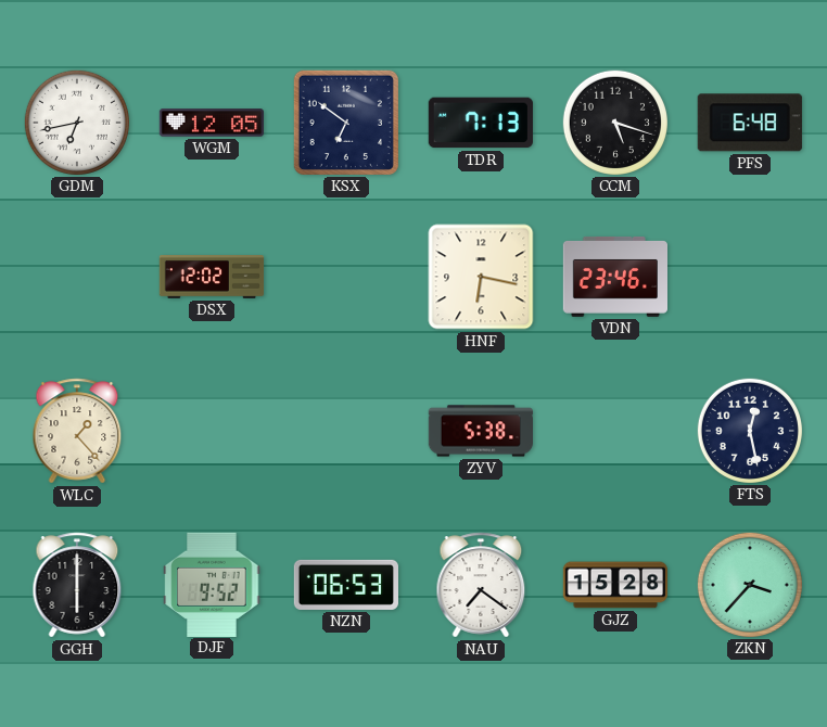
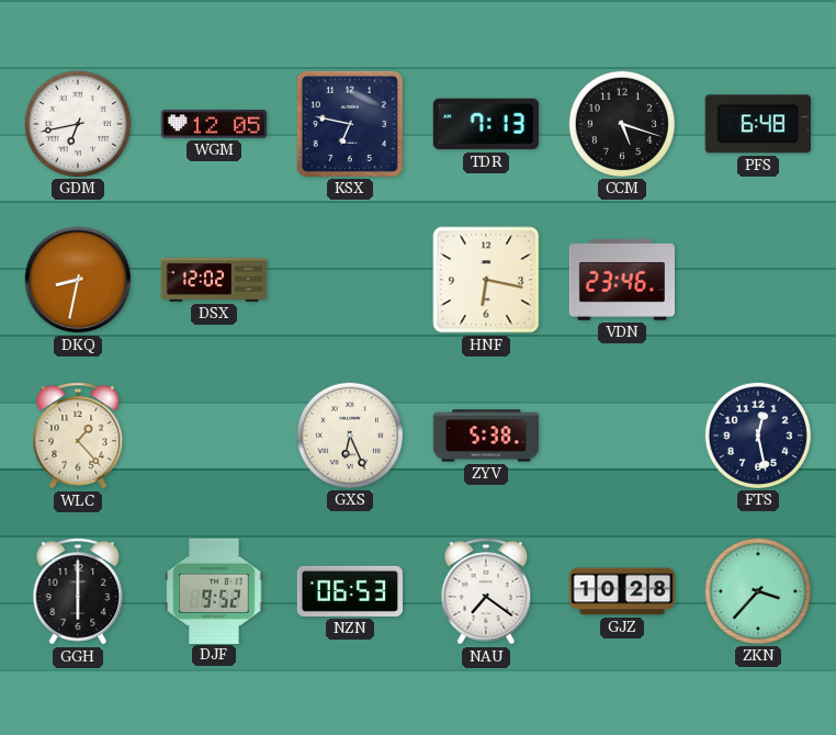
KSX: 6:51 -> 6:47 (350, 124)
DKQ: none -> 8:32 (78, 280)
GXS: none -> 6:26 (349, 434)
GJZ: 15:28 -> 10:28 (621, 591)
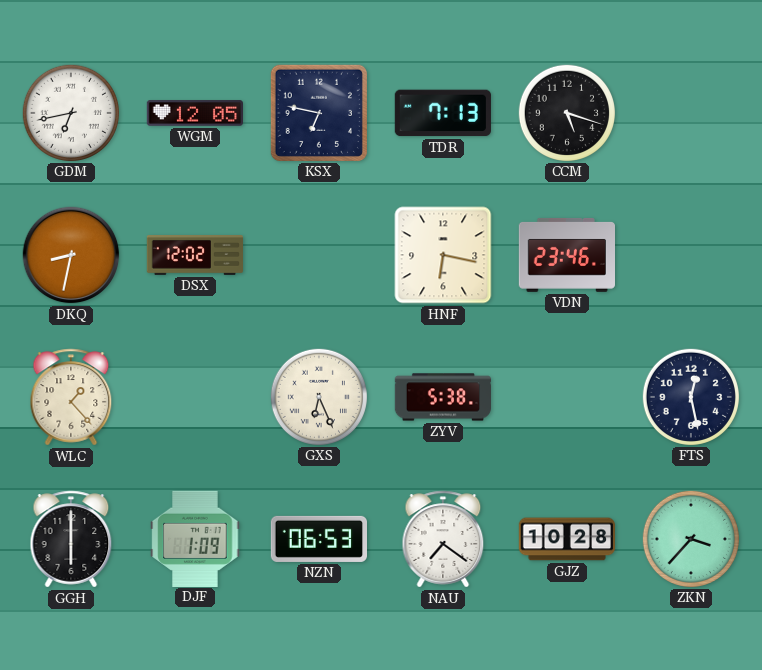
PFS: 6:48 -> none (758, 124)
DJF: 9:52 -> 1:09 (195, 538)
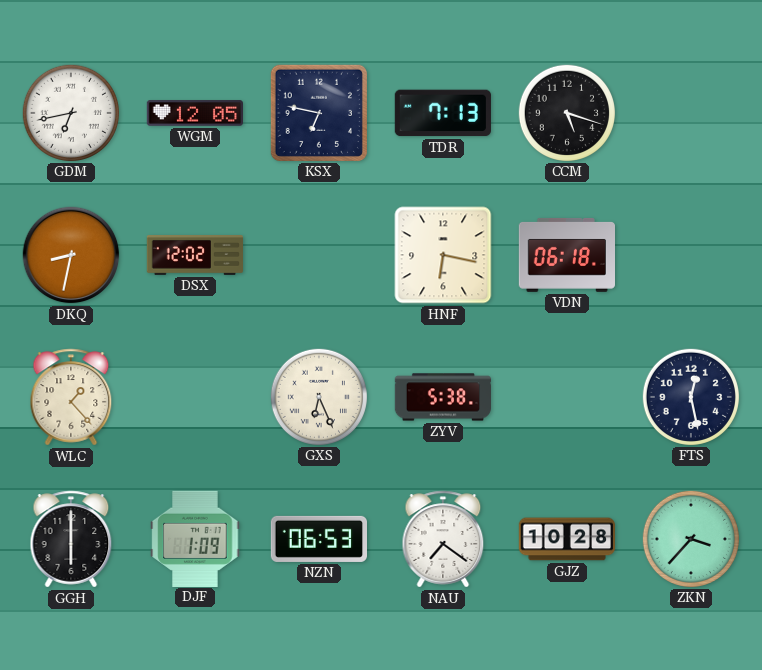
VDN: 23:46 -> 06:18 (566, 255)
